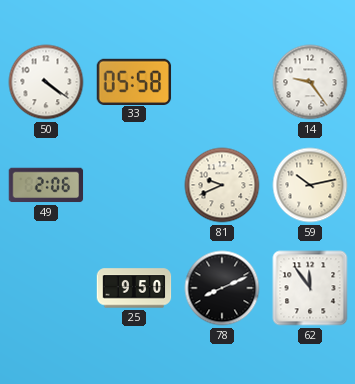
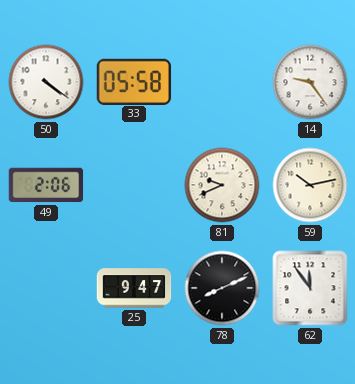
25: 9:50 -> 9:47 (134, 288)
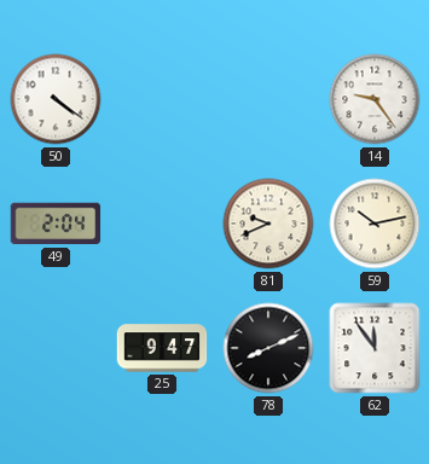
33: 05:58 -> none (134, 81)
49: 2:06 -> 2:04 (56, 224)
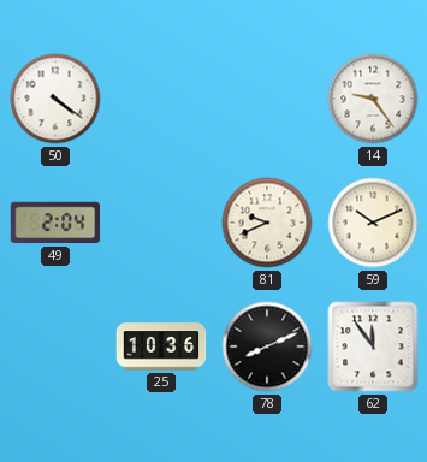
59: 10:13 -> 10:11 (373, 223)
25: 9:47 -> 10:36 (161, 346)
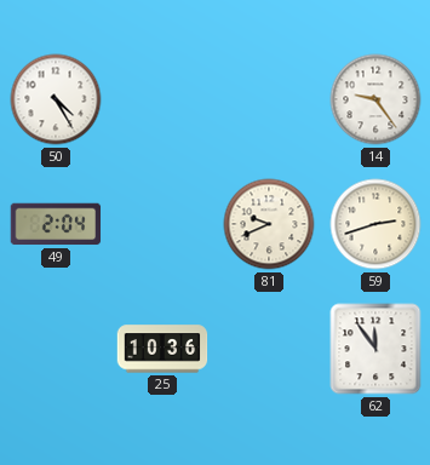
50: 4:21 -> 4:25 (56, 99)
59: 10:11 -> 2:42 (375, 224)
78: 8:11 -> none (267, 346)
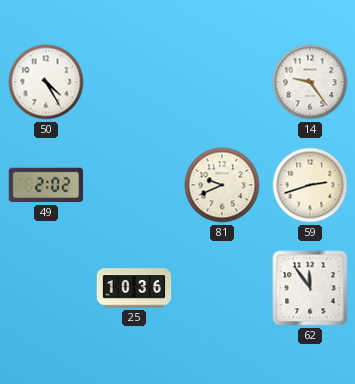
49: 2:04 -> 2:02 (46, 185)
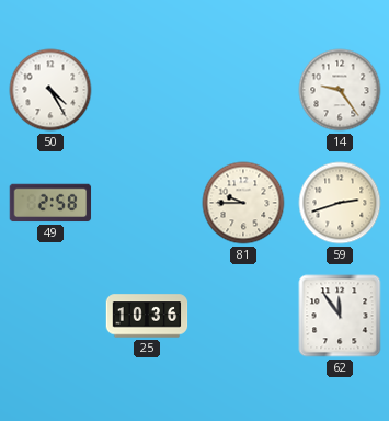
49: 2:02 -> 2:58 (50, 203)
81: 9:41 -> 9:45 (243, 203)
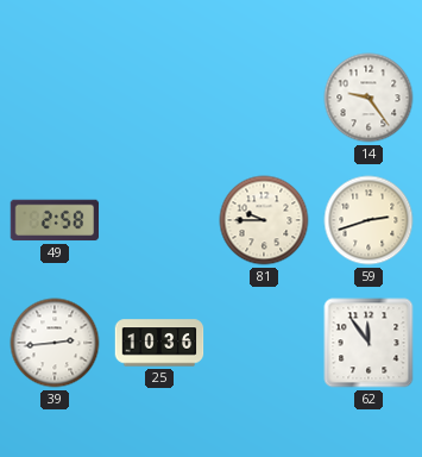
50: 4:25 -> none (50, 90)
39: none -> 2:44 (55, 343)
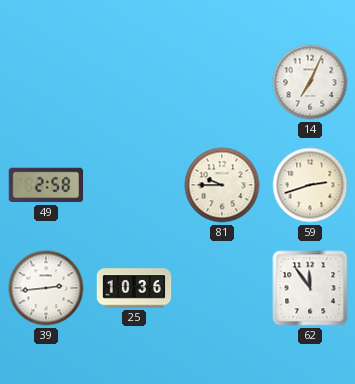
14: 9:24 -> 7:04 (310, 82)
